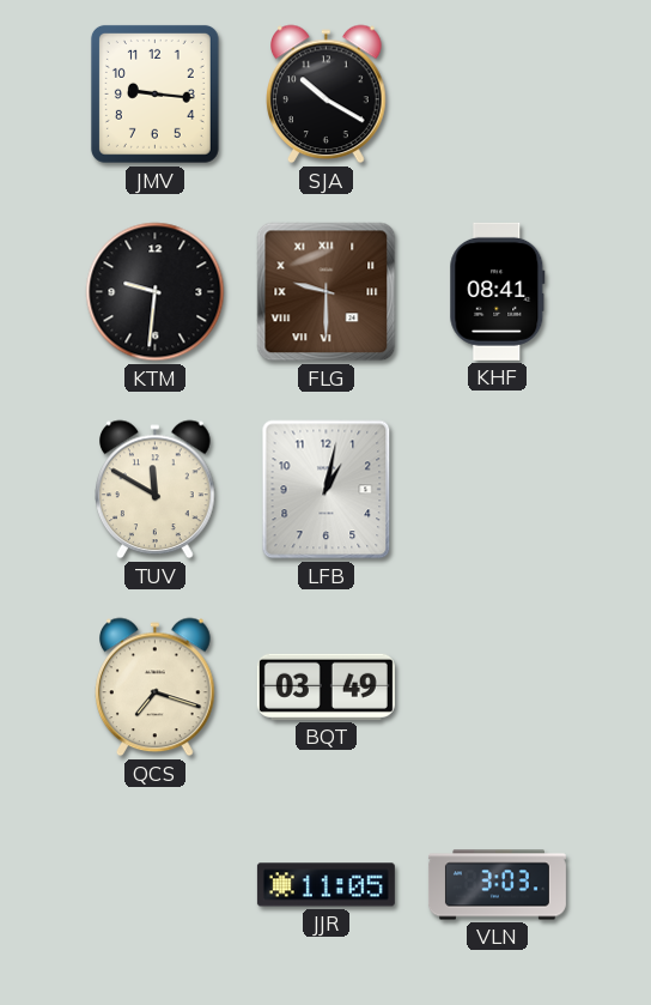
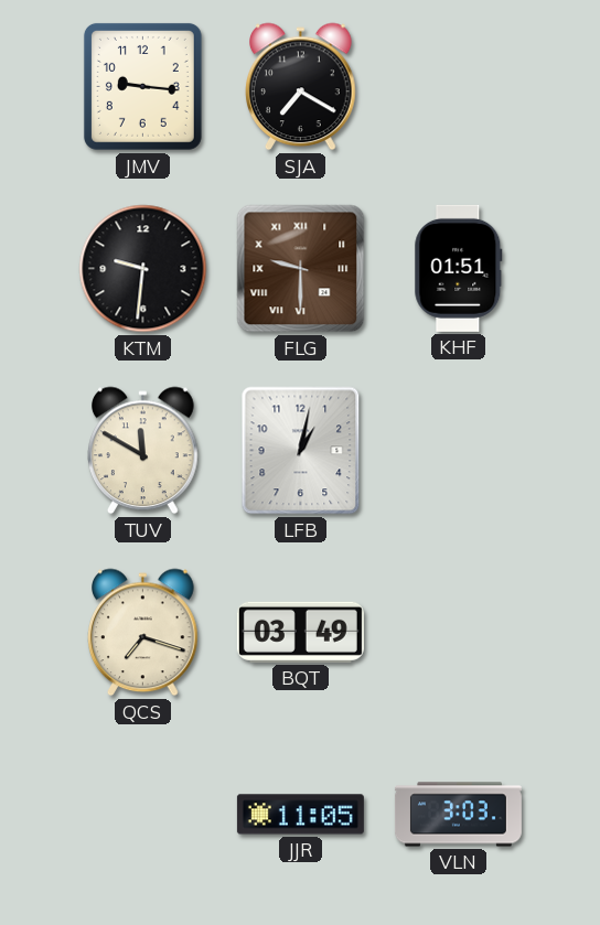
SJA: 10:20 -> 7:20 (301, 87)
KHF: 08:41 -> 01:51 (459, 268)
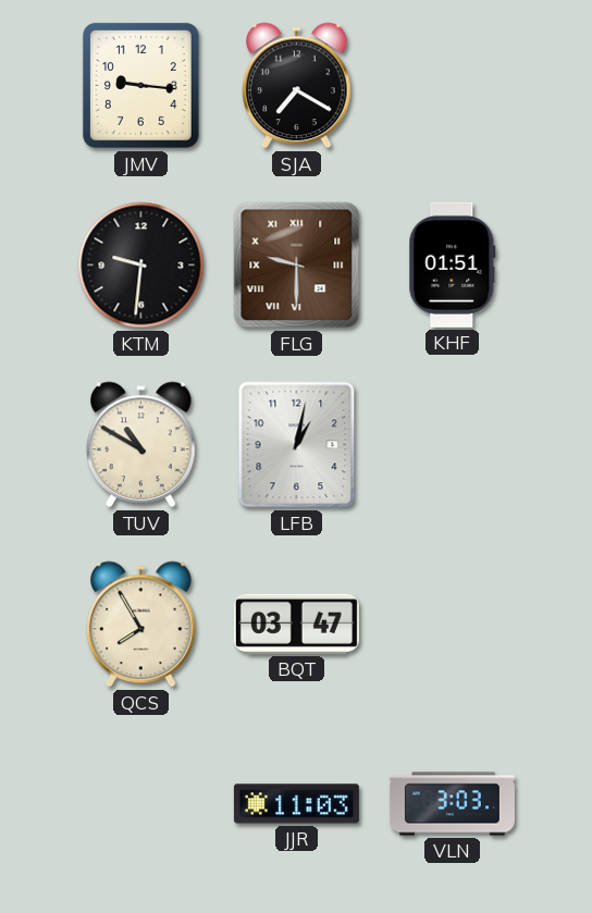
TUV: 11:50 -> 10:50 (141, 445)
QCS: 7:18 -> 7:55 (141, 625)
BQT: 03:49 -> 03:47 (296, 624)
JJR: 11:05 -> 11:03 (296, 804)
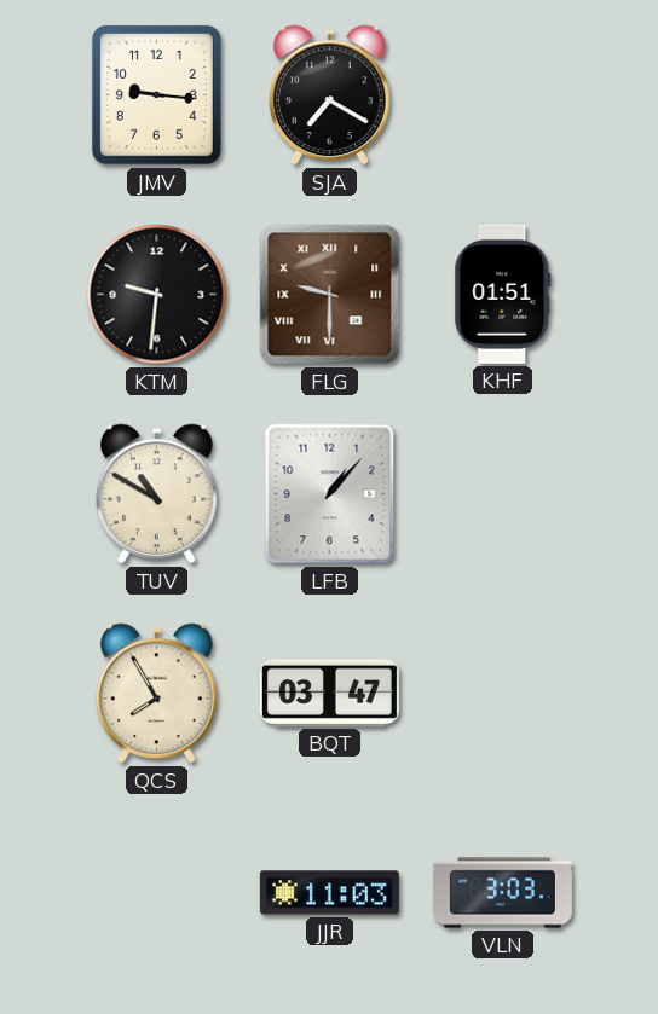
LFB: 1:02 -> 1:07 (330, 494)
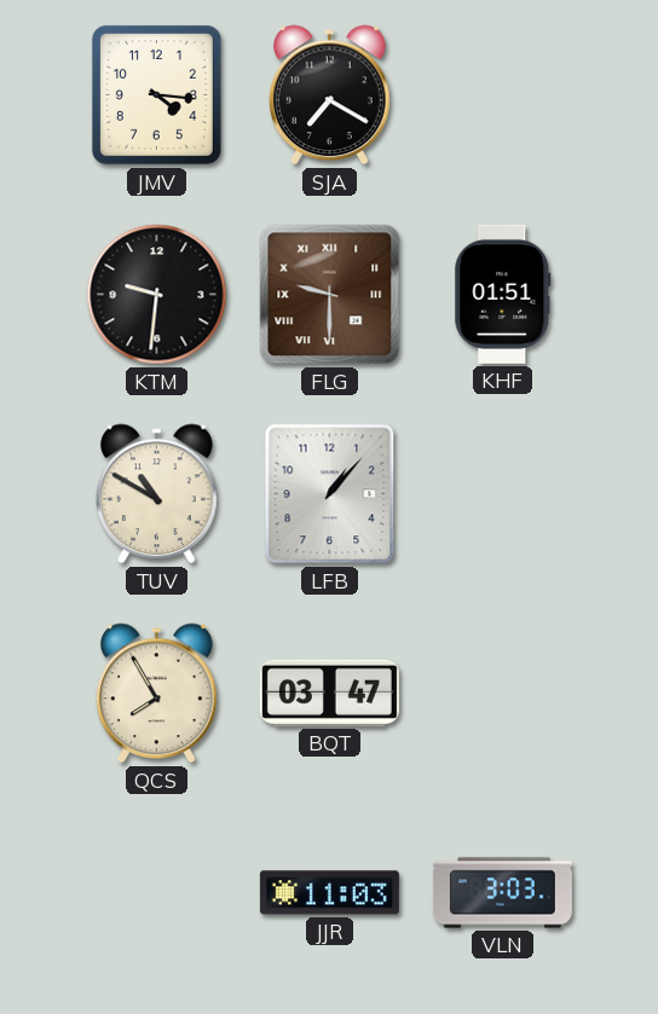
JMV: 9:16 -> 4:16 (156, 94)
